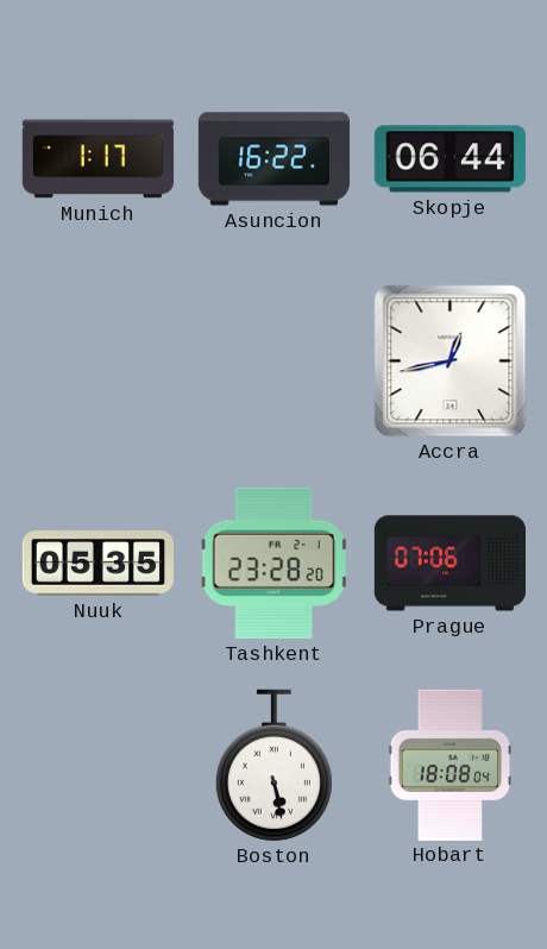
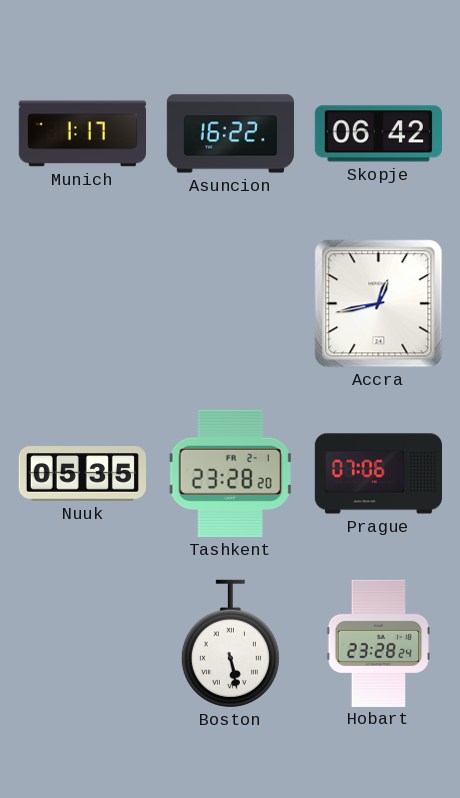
Skopje: 06:44 -> 06:42 (378, 134)
Hobart: 18:08 -> 23:28 (379, 643)
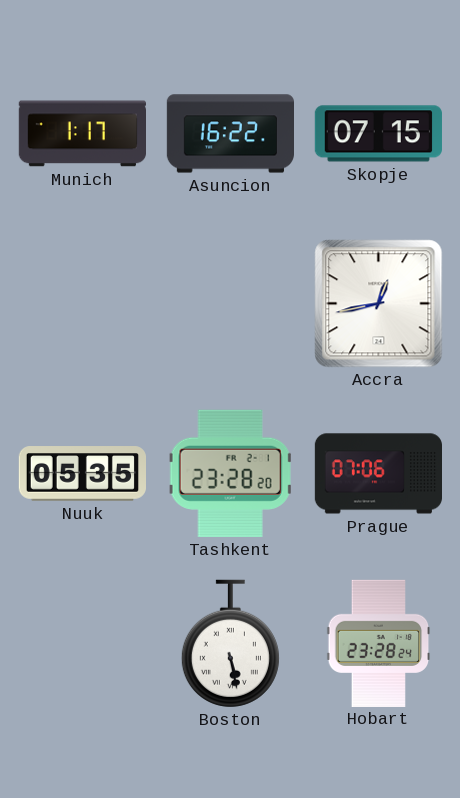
Skopje: 06:42 -> 07:15 (378, 134)
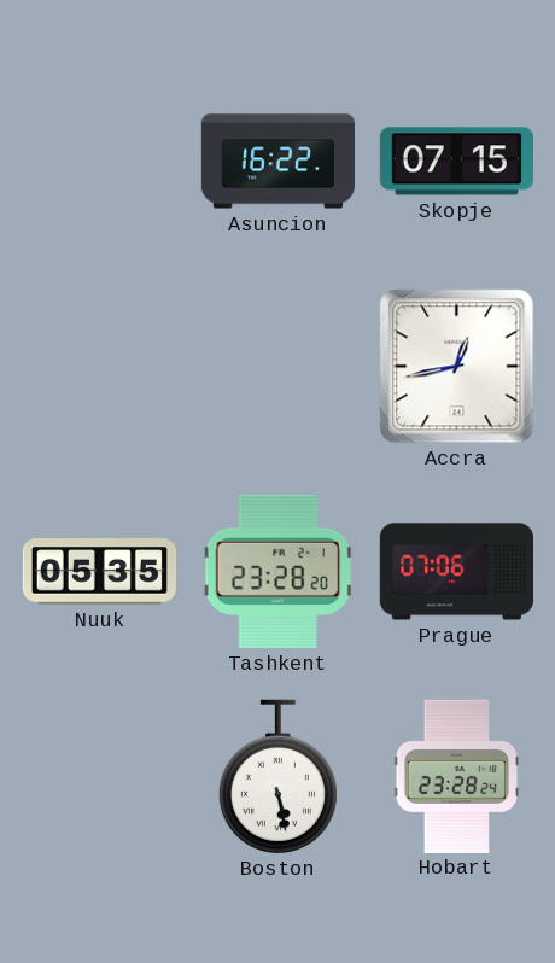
Munich: 1:17 -> none (82, 134)
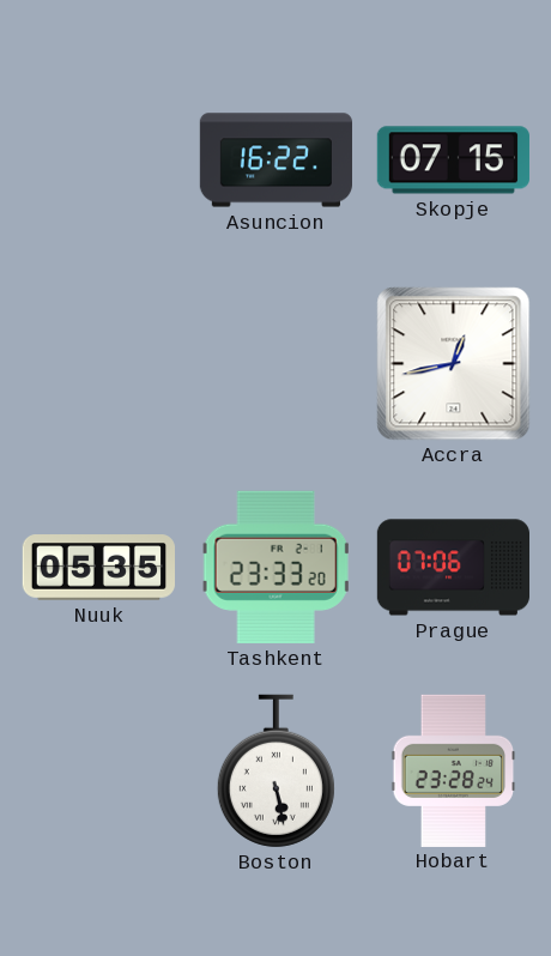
Tashkent: 23:28 -> 23:33 (277, 567)
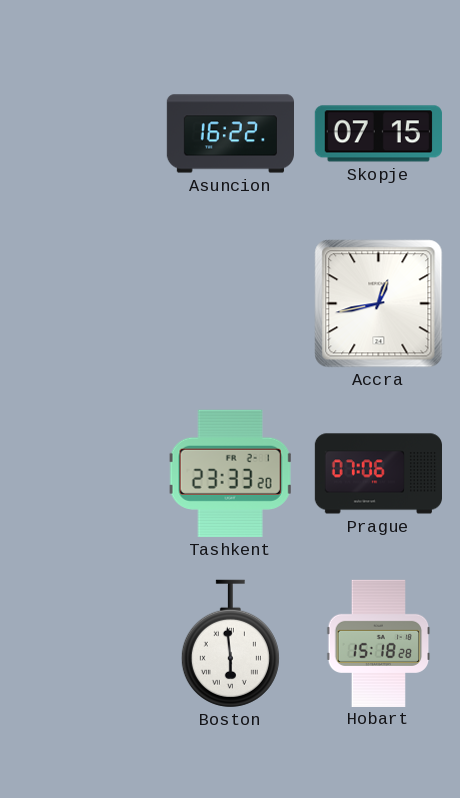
Nuuk: 05:35 -> none (98, 568)
Boston: 5:28 -> 5:59 (230, 644)
Hobart: 23:28 -> 15:18 (379, 643)
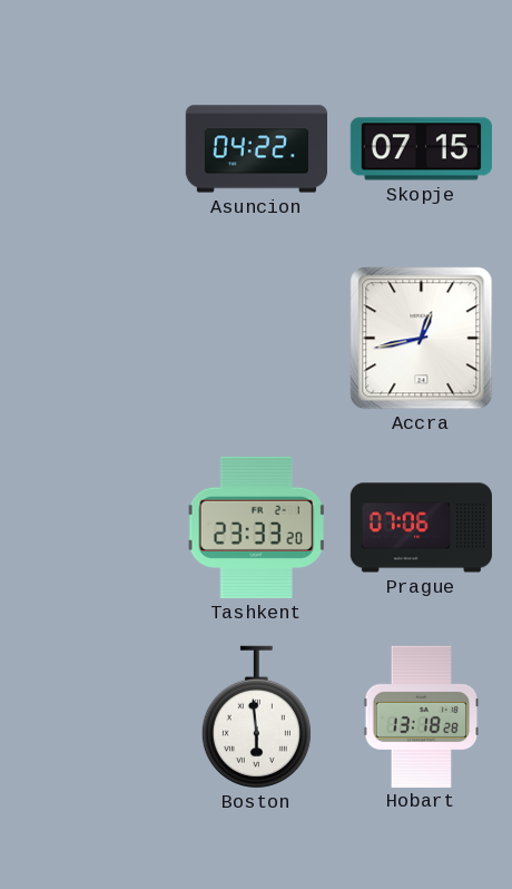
Asuncion: 16:22 -> 04:22 (256, 149)
Hobart: 15:18 -> 13:18 (422, 716)
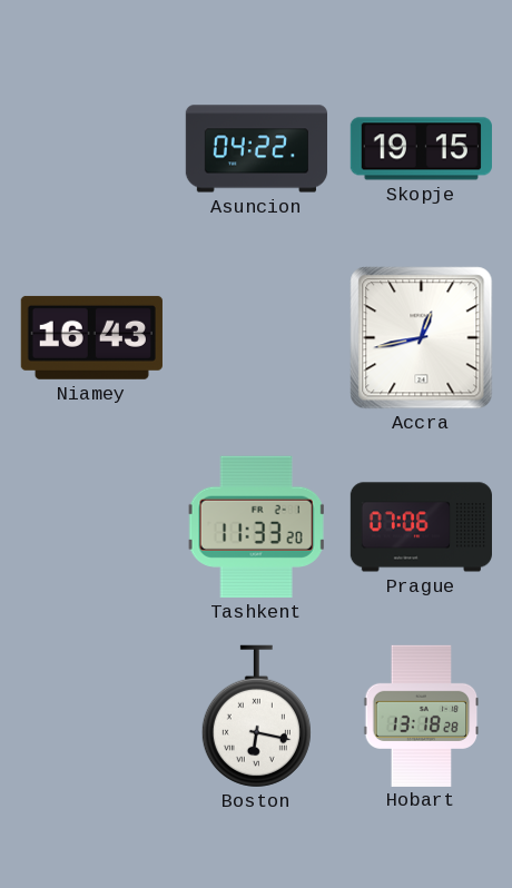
Skopje: 07:15 -> 19:15 (421, 149)
Niamey: none -> 16:43 (91, 337)
Tashkent: 23:33 -> 11:33 (257, 526)
Boston: 5:59 -> 6:17 (256, 717)
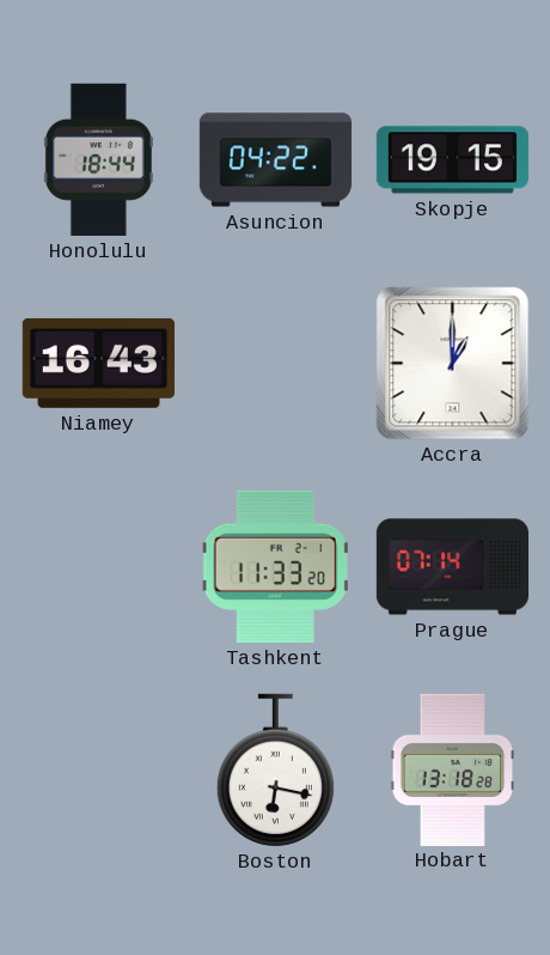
Honolulu: none -> 18:44 (98, 159)
Accra: 12:43 -> 1:00 (453, 364)
Prague: 07:06 -> 07:14 (453, 567)
